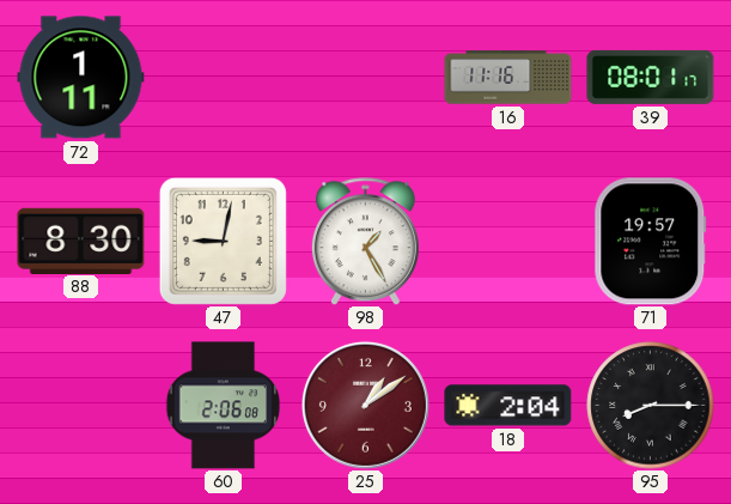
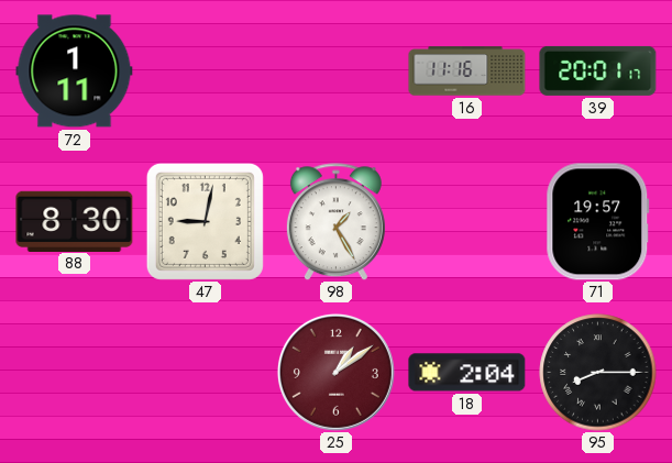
39: 08:01 -> 20:01 (598, 70)
60: 2:06 -> none (224, 406)
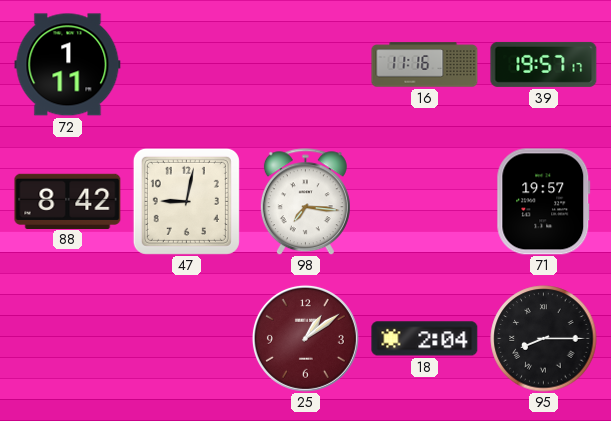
39: 20:01 -> 19:57 (544, 64)
88: 8:30 -> 8:42 (68, 201)
98: 1:25 -> 7:16 (305, 202)
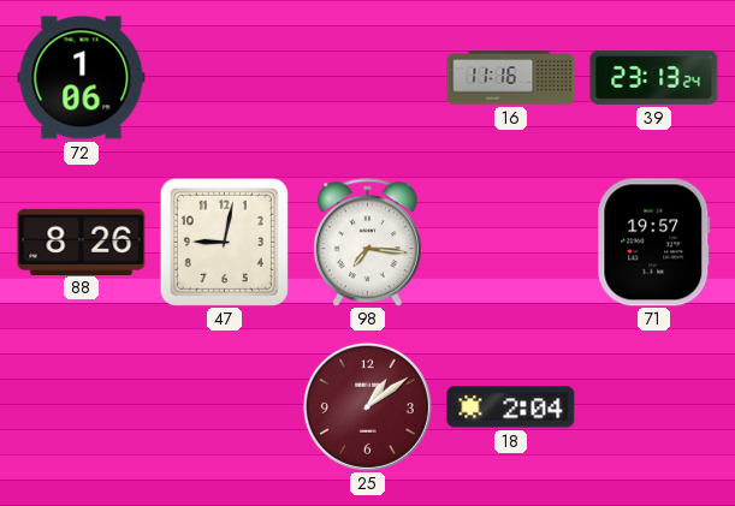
72: 1:11 -> 1:06 (82, 78)
39: 19:57 -> 23:13 (654, 77)
88: 8:42 -> 8:26 (82, 242)
95: 8:15 -> none (544, 339)
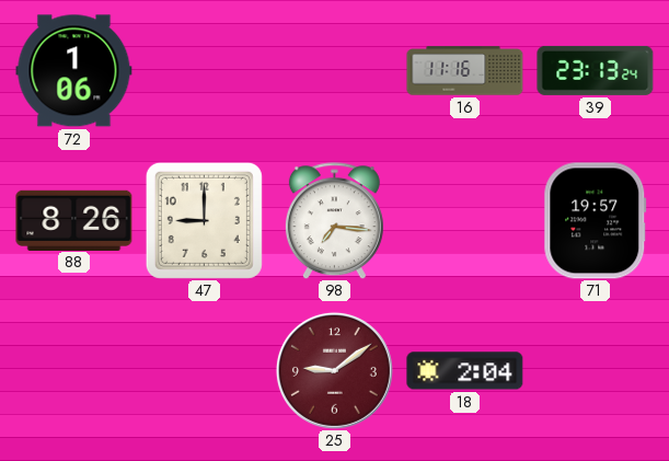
47: 9:02 -> 9:00 (204, 220)
25: 1:09 -> 9:09 (334, 370)
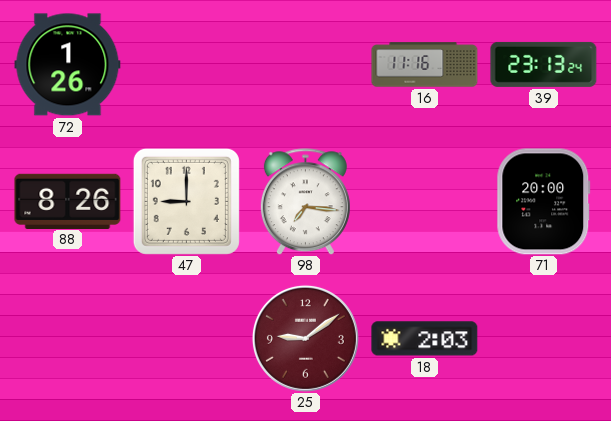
72: 1:06 -> 1:26 (68, 65)
71: 19:57 -> 20:00 (544, 202)
18: 2:04 -> 2:03 (425, 339)
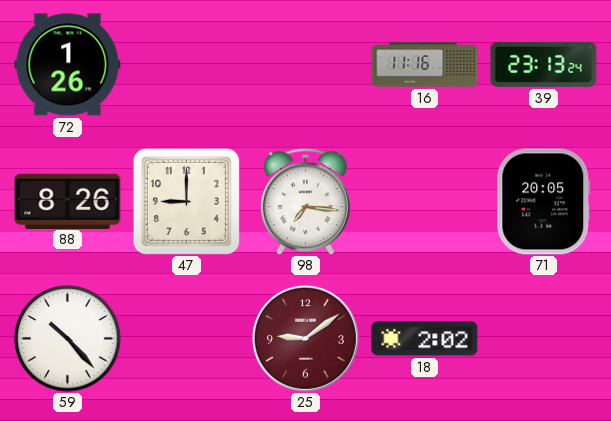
71: 20:00 -> 20:05 (544, 202)
59: none -> 10:23 (68, 339)
18: 2:03 -> 2:02 (425, 339)
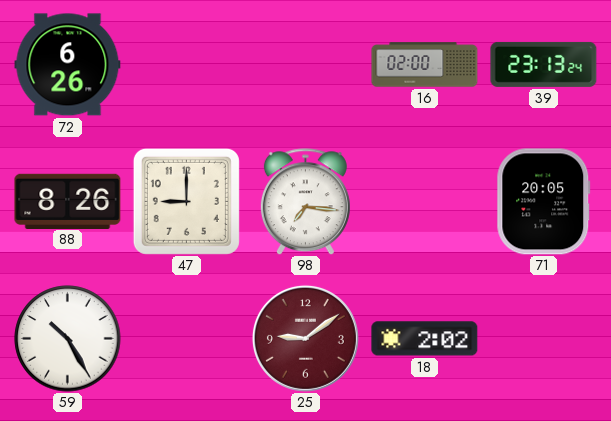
72: 1:26 -> 6:26 (68, 65)
16: 11:16 -> 02:00 (425, 65)
59: 10:23 -> 10:25 (68, 339)
